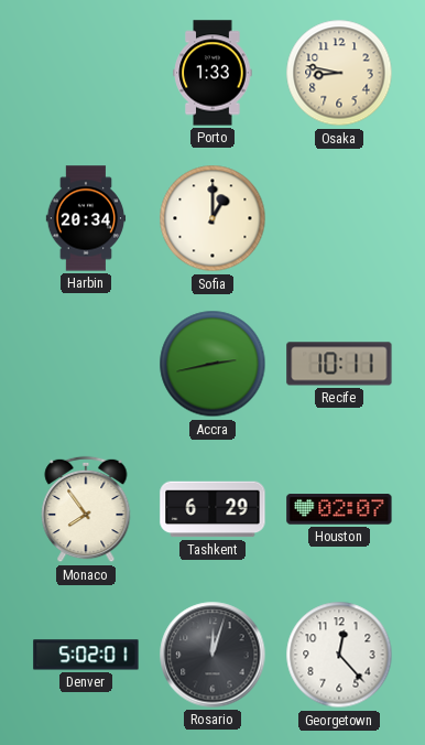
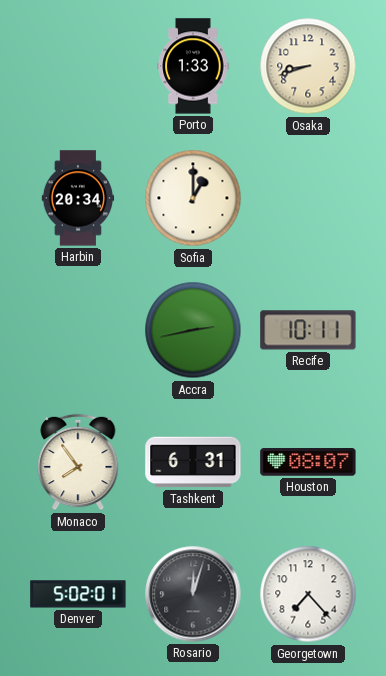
Osaka: 8:47 -> 8:42 (308, 66)
Tashkent: 6:29 -> 6:31 (193, 462)
Houston: 02:07 -> 08:07 (308, 462)
Georgetown: 12:23 -> 7:23 (308, 594)
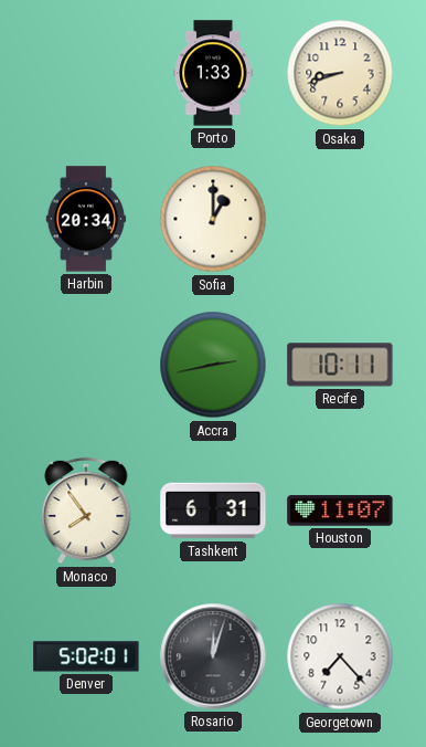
Houston: 08:07 -> 11:07 (340, 511)
